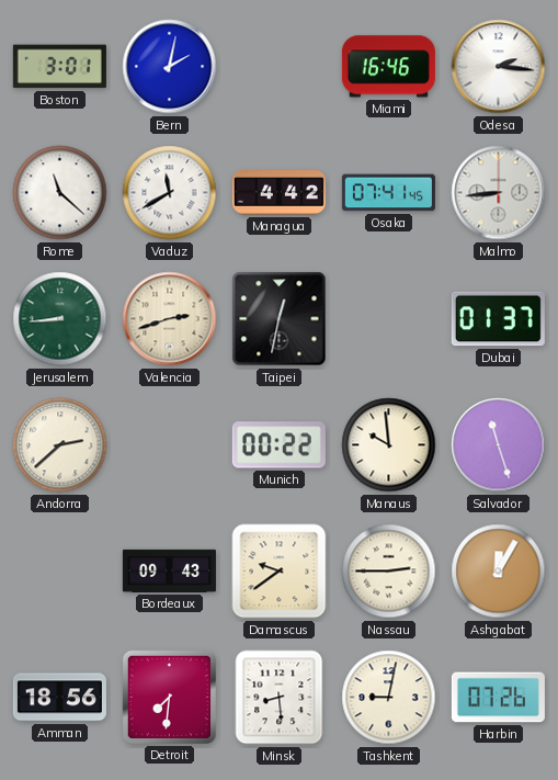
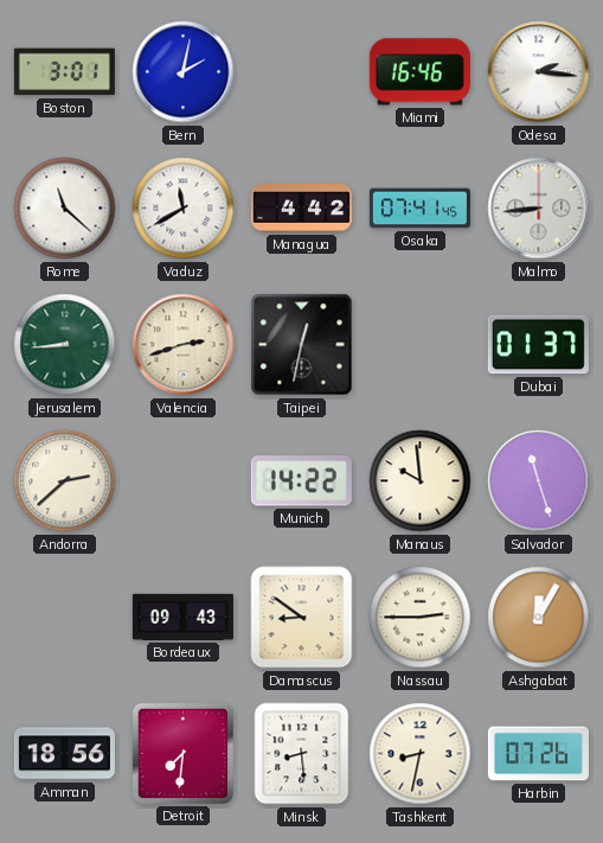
Munich: 00:22 -> 14:22 (301, 481)
Damascus: 9:39 -> 8:51 (302, 618)
Tashkent: 9:02 -> 8:32 (421, 754)
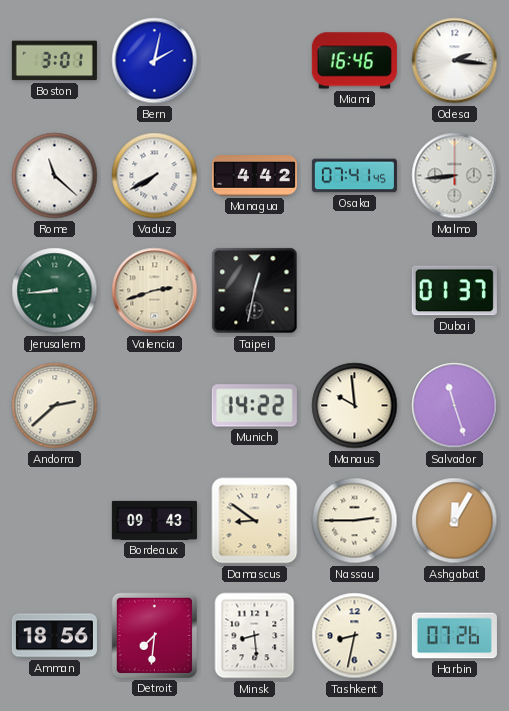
Vaduz: 11:40 -> 7:40 (155, 176)
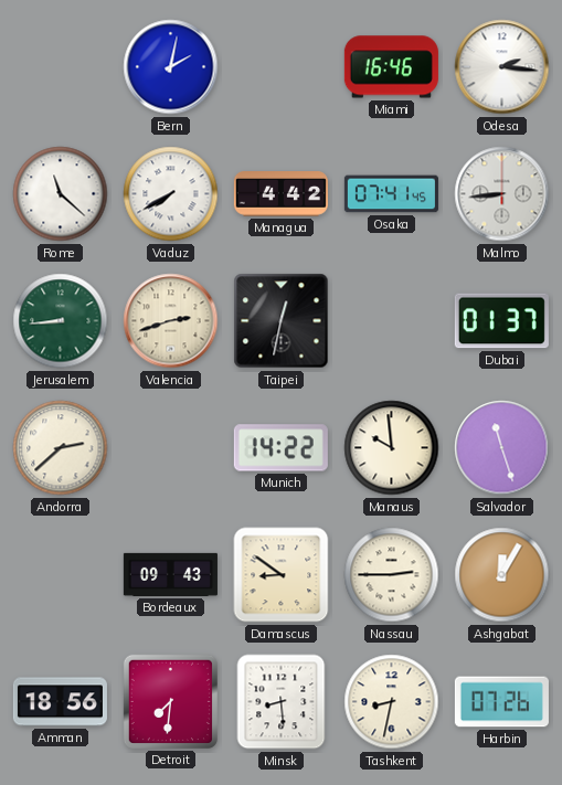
Boston: 3:01 -> none (54, 61)
